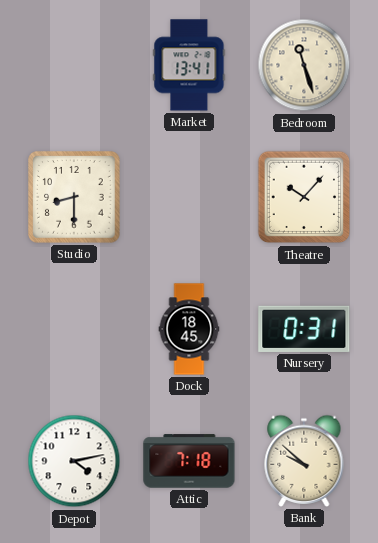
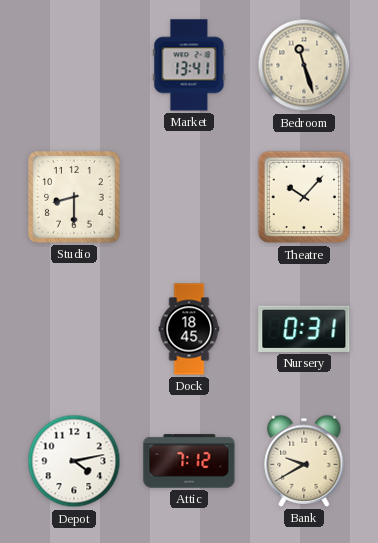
Attic: 7:18 -> 7:12 (189, 461)
Bank: 9:52 -> 9:40 (304, 461)
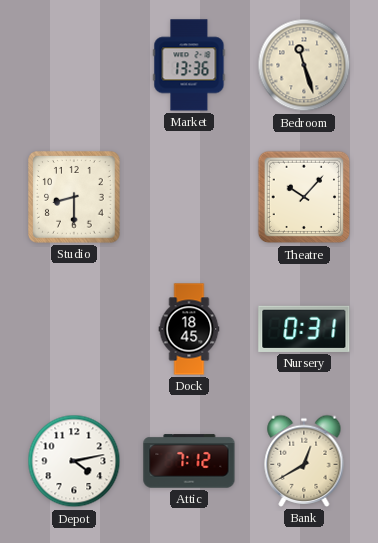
Market: 13:41 -> 13:36 (189, 65)
Bank: 9:40 -> 12:40 (304, 461)
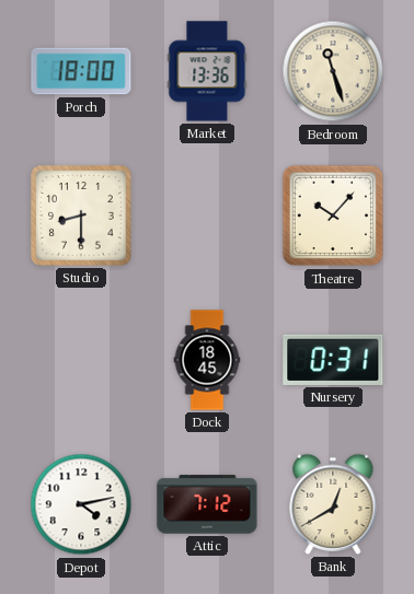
Porch: none -> 18:00 (81, 71)
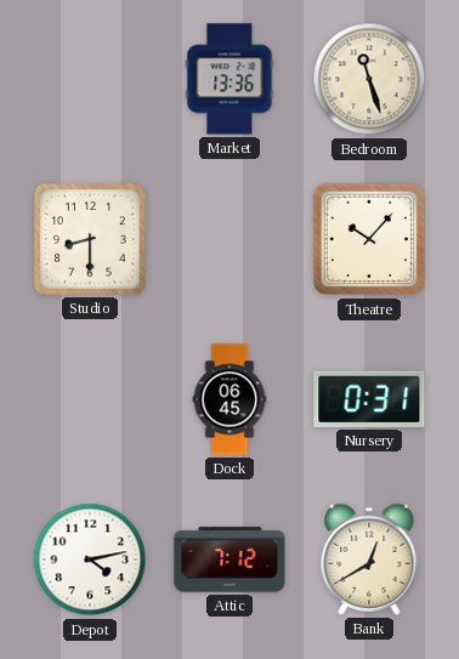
Porch: 18:00 -> none (81, 71)
Dock: 18:45 -> 06:45 (229, 399)
